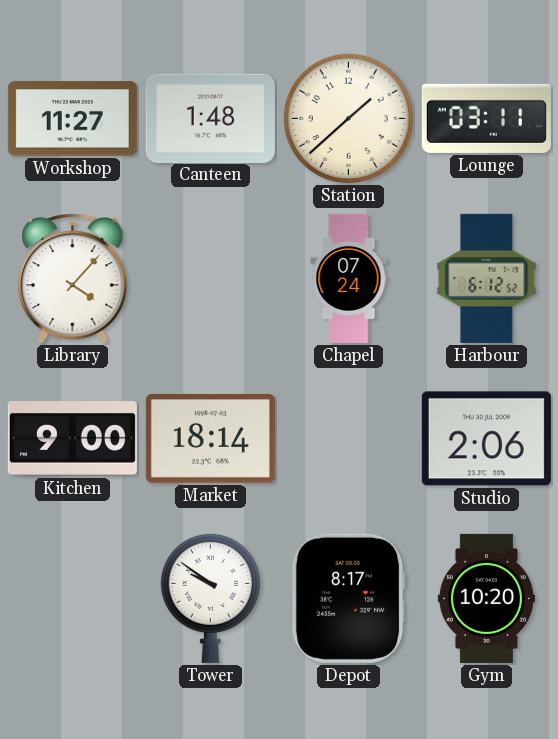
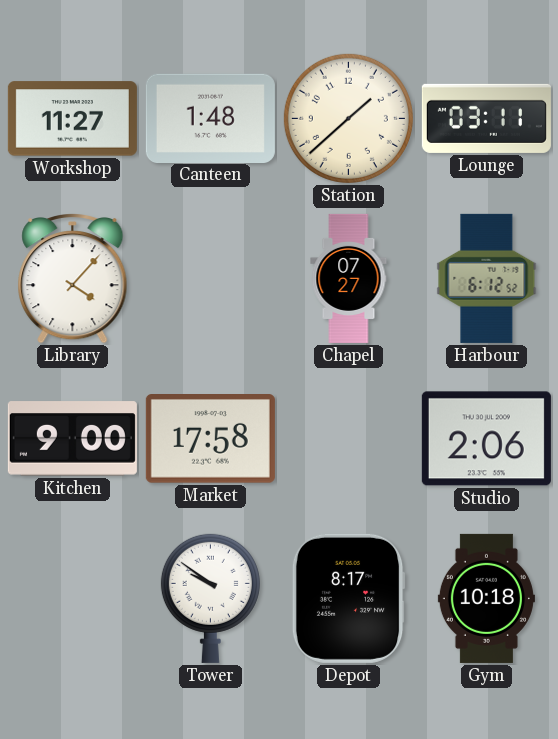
Chapel: 07:24 -> 07:27 (349, 278)
Market: 18:14 -> 17:58 (210, 439)
Gym: 10:20 -> 10:18 (486, 598)
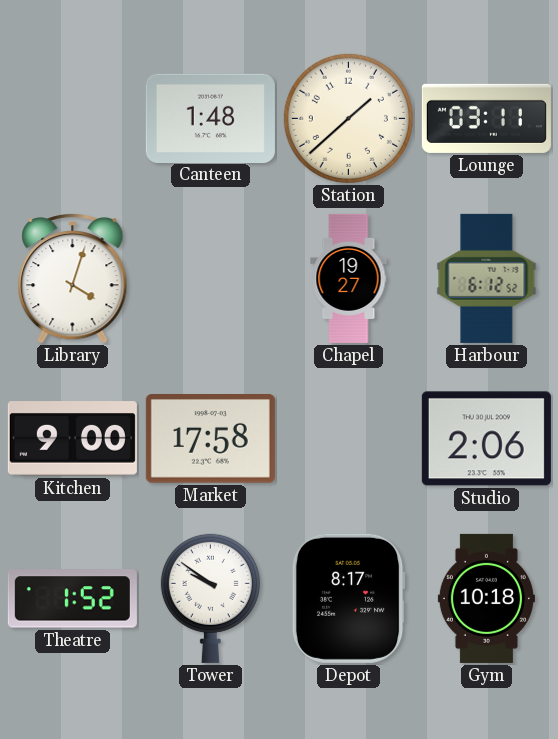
Workshop: 11:27 -> none (72, 119)
Library: 4:07 -> 4:03 (73, 279)
Chapel: 07:27 -> 19:27 (349, 278)
Theatre: none -> 1:52 (72, 599)
